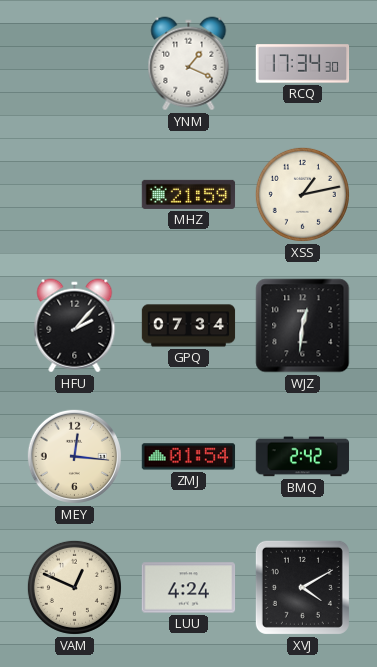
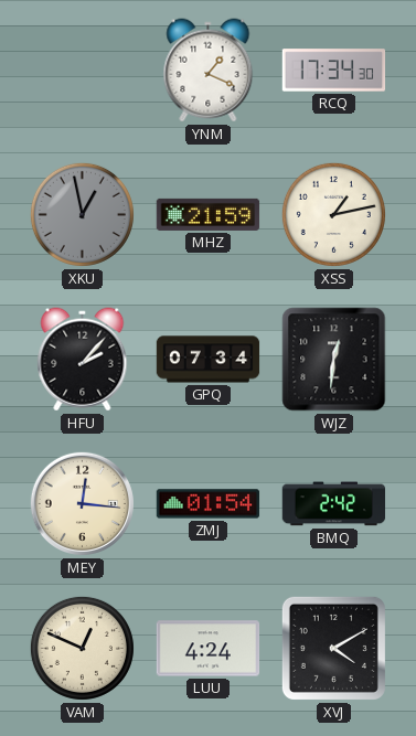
XKU: none -> 12:58 (82, 214)
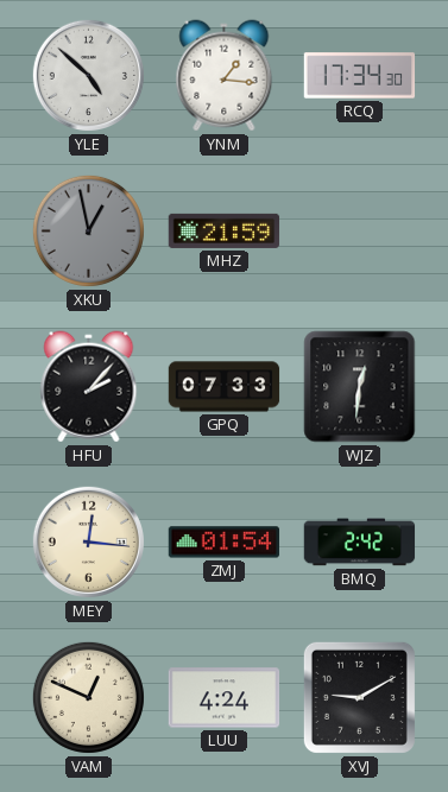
YLE: none -> 4:52 (88, 75)
YNM: 1:19 -> 1:16 (225, 76)
XSS: 1:13 -> none (333, 214)
GPQ: 07:34 -> 07:33 (225, 387)
XVJ: 4:10 -> 9:10 (359, 697)
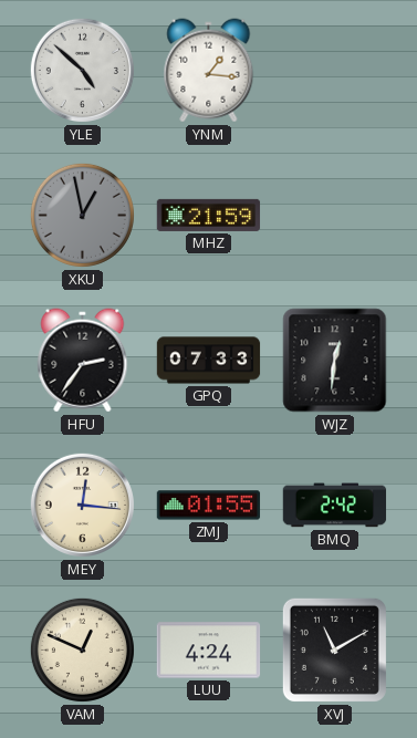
RCQ: 17:34 -> none (360, 76)
HFU: 2:07 -> 2:36 (83, 361)
ZMJ: 01:54 -> 01:55 (209, 506)
XVJ: 9:10 -> 11:10 (334, 649)
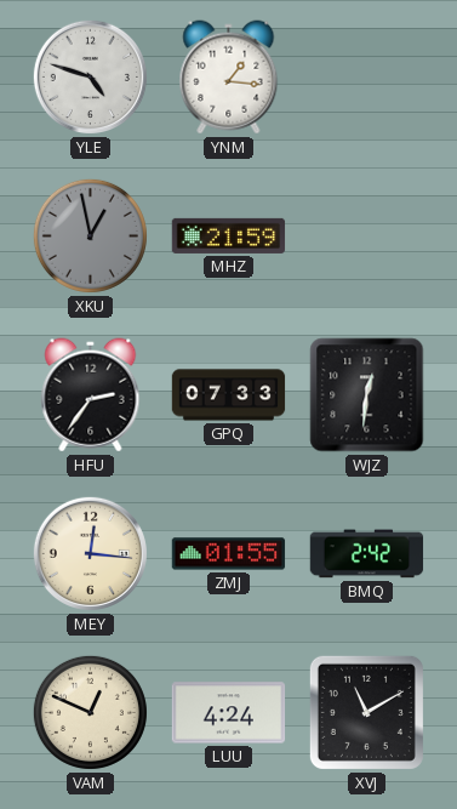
YLE: 4:52 -> 4:48 (90, 76)
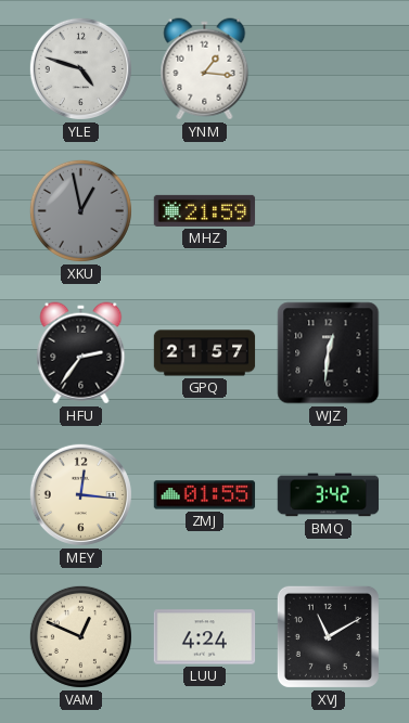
GPQ: 07:33 -> 21:57 (205, 353)
BMQ: 2:42 -> 3:42 (329, 495)
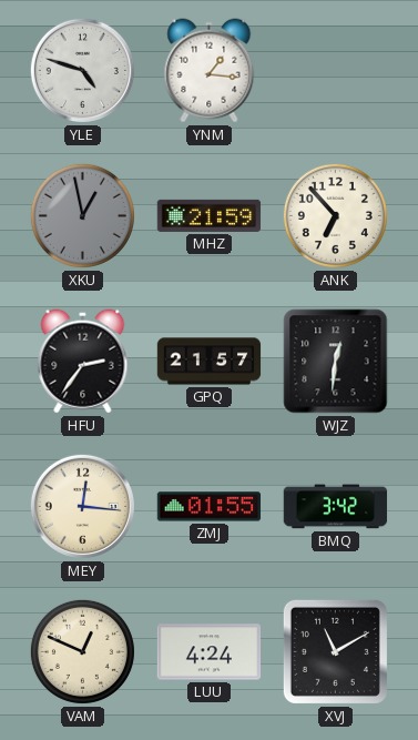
ANK: none -> 6:53 (335, 215)
